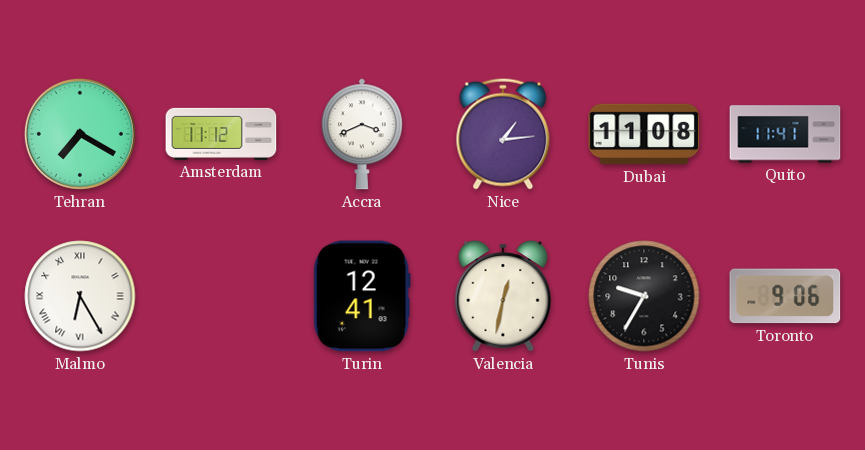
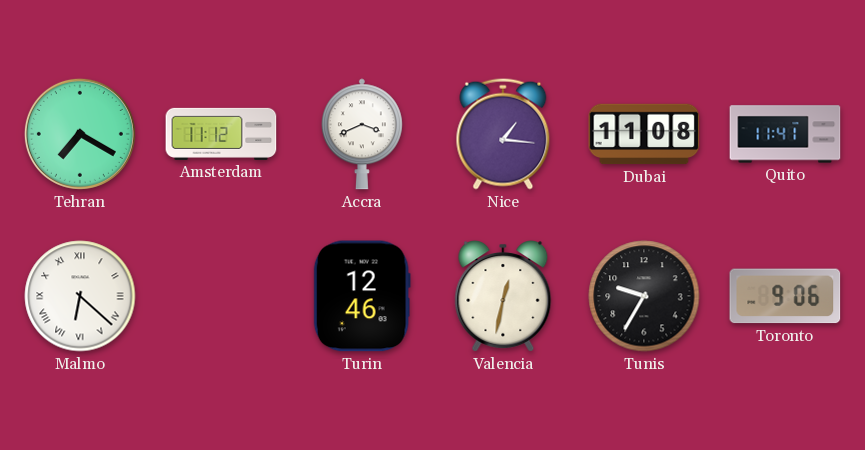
Nice: 1:14 -> 1:16 (503, 134)
Malmo: 6:25 -> 6:22 (80, 296)
Turin: 12:41 -> 12:46 (362, 296)
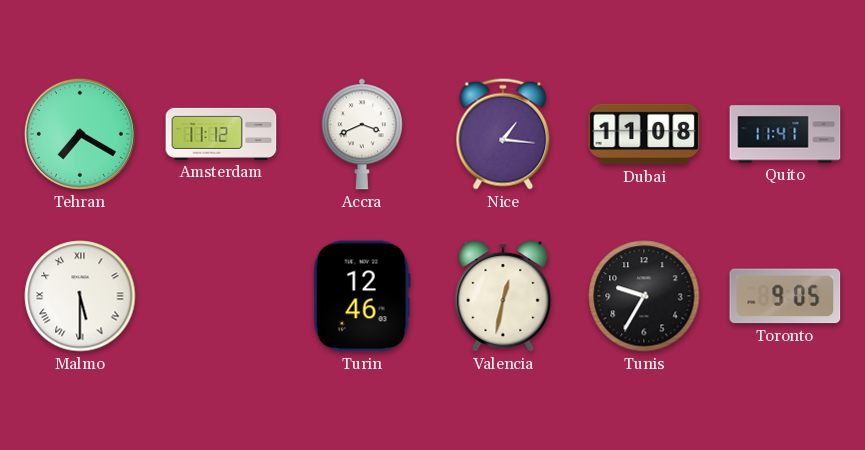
Malmo: 6:22 -> 5:30 (80, 296)
Toronto: 9:06 -> 9:05 (785, 296)
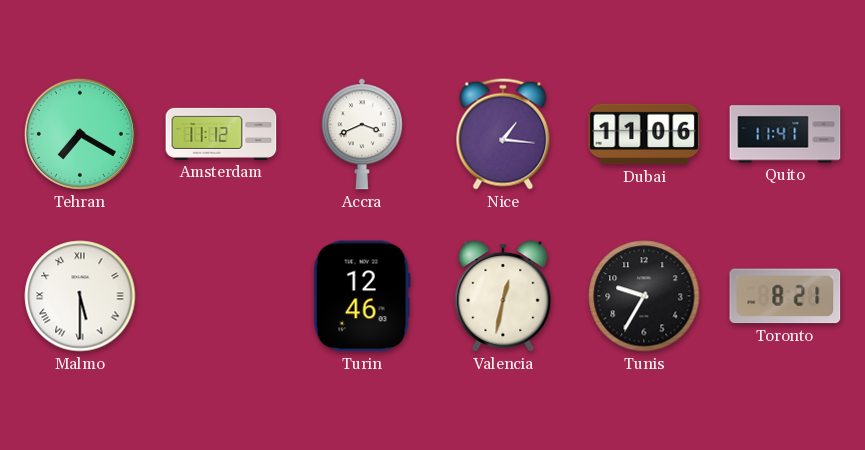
Dubai: 11:08 -> 11:06 (644, 134)
Toronto: 9:05 -> 8:21 (785, 296)
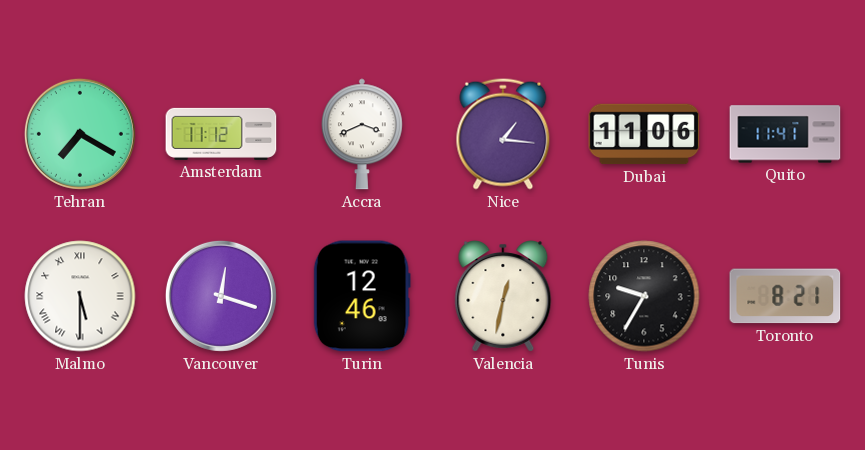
Vancouver: none -> 12:18 (221, 296)
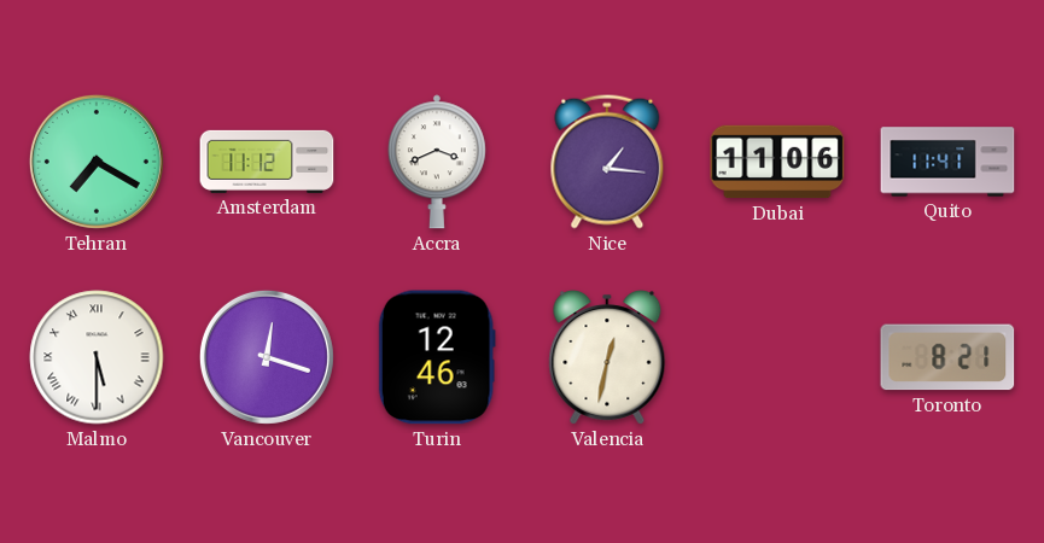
Tunis: 9:35 -> none (644, 296)
